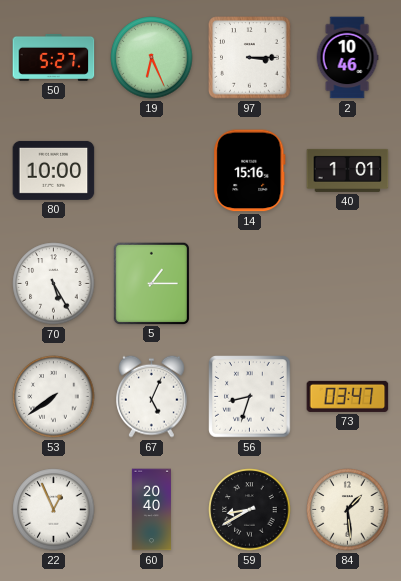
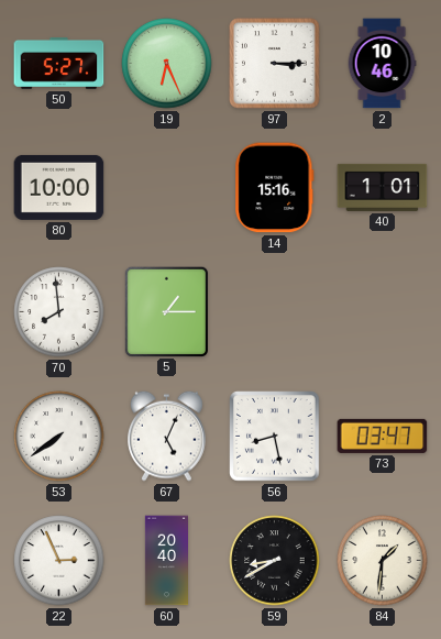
70: 5:25 -> 7:59 (59, 312)
56: 8:33 -> 8:28 (275, 437)
22: 12:56 -> 2:56 (59, 561)
84: 1:29 -> 1:31 (383, 561)
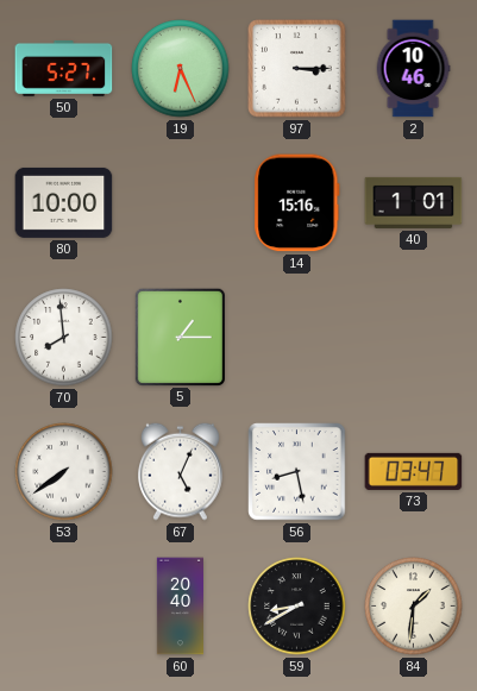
22: 2:56 -> none (59, 561)
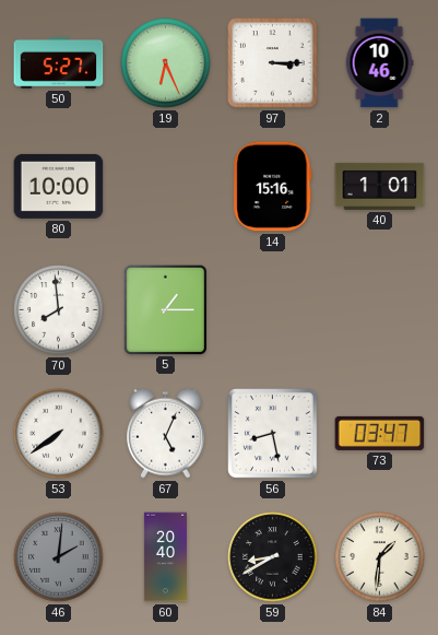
46: none -> 2:01 (59, 557)
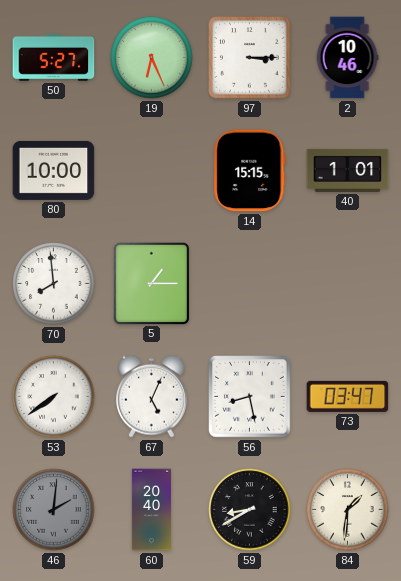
14: 15:16 -> 15:15 (250, 171)
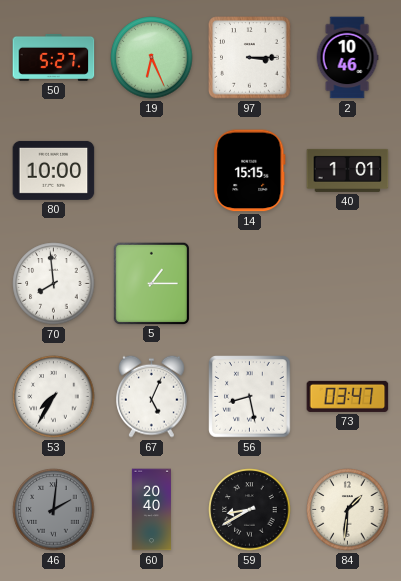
53: 7:39 -> 7:35 (54, 397)
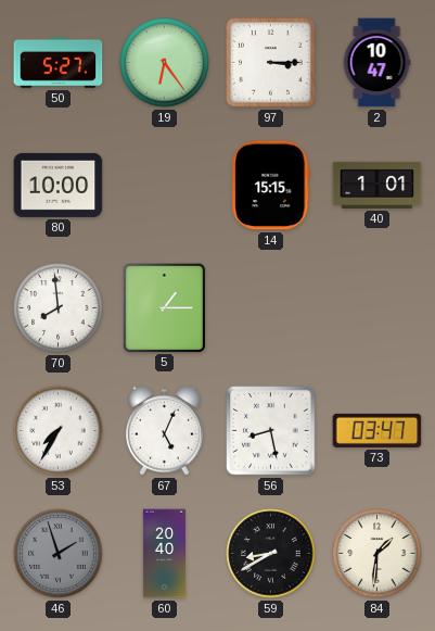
19: 6:26 -> 6:24 (165, 63)
2: 10:46 -> 10:47 (376, 63)
46: 2:01 -> 1:57 (59, 554)
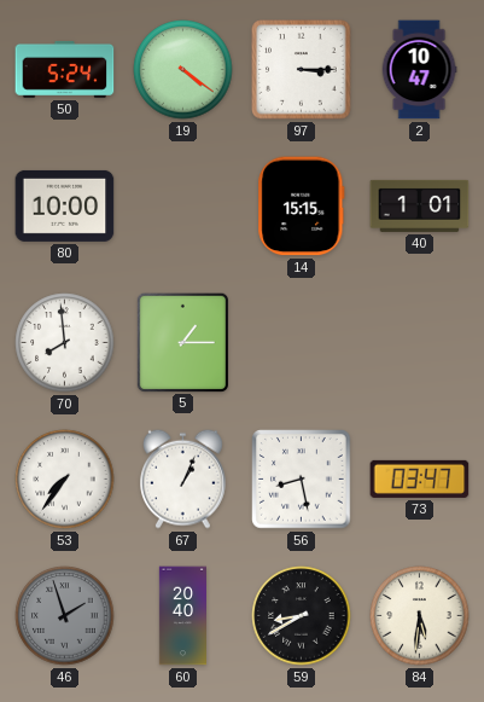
50: 5:27 -> 5:24 (65, 69)
19: 6:24 -> 4:21 (183, 70)
53: 7:35 -> 7:36 (65, 480)
67: 5:04 -> 1:04 (183, 478)
84: 1:31 -> 5:31 (420, 616)
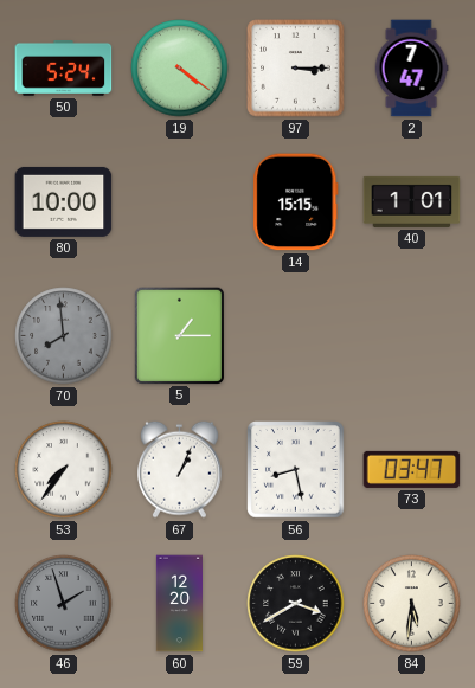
2: 10:47 -> 7:47 (411, 69)
70 dial: white -> grey (64, 336)
60: 20:40 -> 12:20 (179, 604)
59: 8:40 -> 3:40 (296, 604)
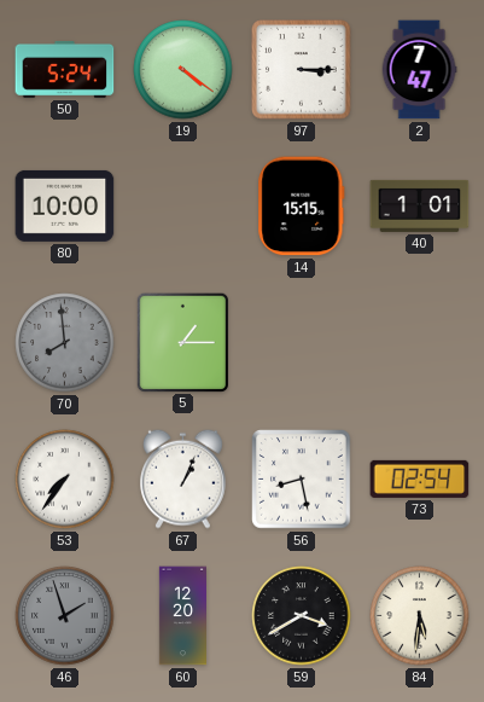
73: 03:47 -> 02:54 (420, 478)
